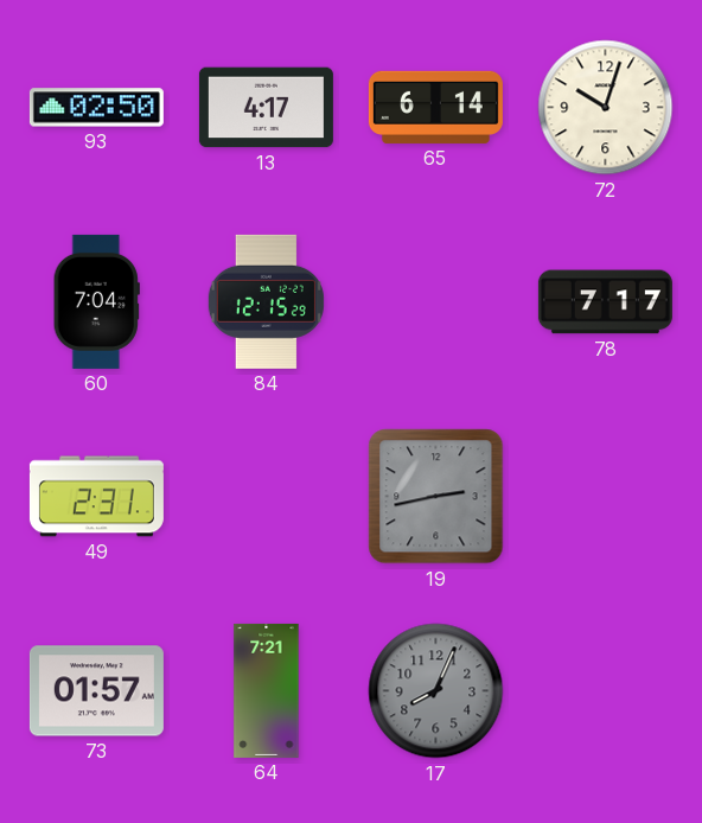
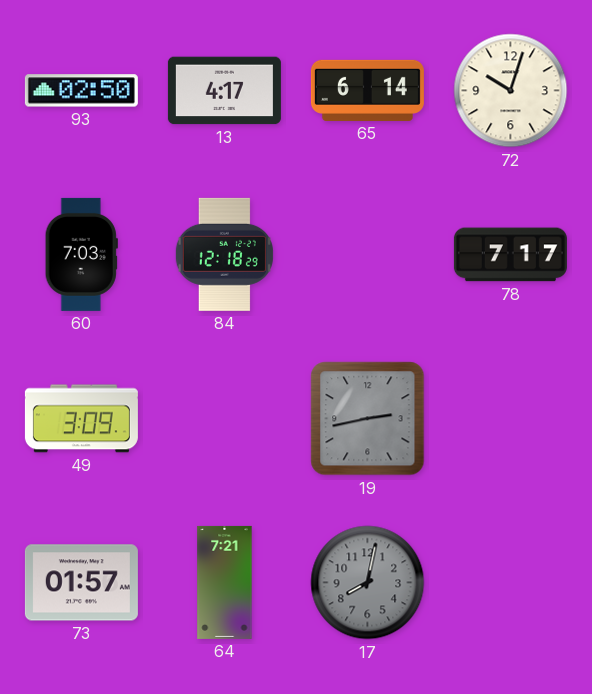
60: 7:04 -> 7:03 (81, 254)
84: 12:15 -> 12:18 (224, 254)
49: 2:31 -> 3:09 (81, 419)
17: 8:04 -> 8:02 (368, 583)
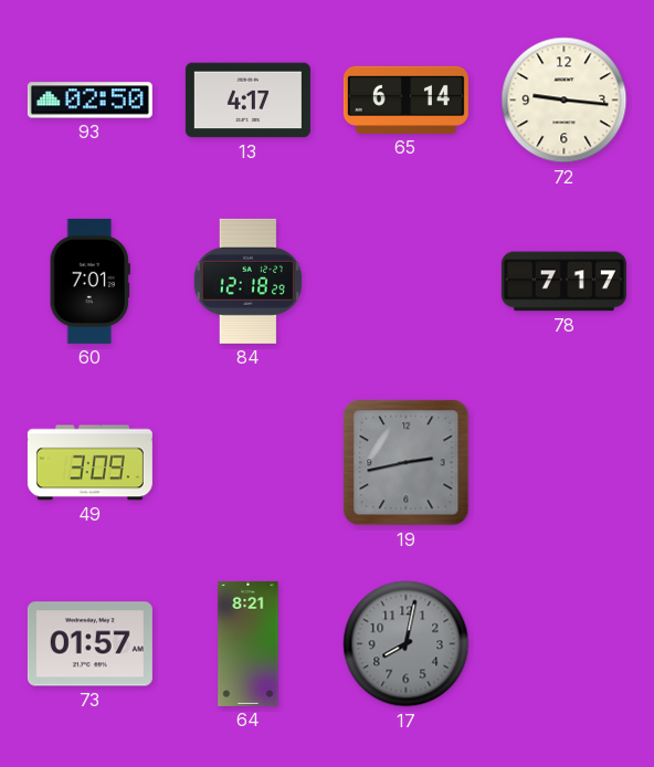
72: 10:03 -> 9:16 (565, 101)
60: 7:03 -> 7:01 (89, 281)
64: 7:21 -> 8:21 (249, 643)
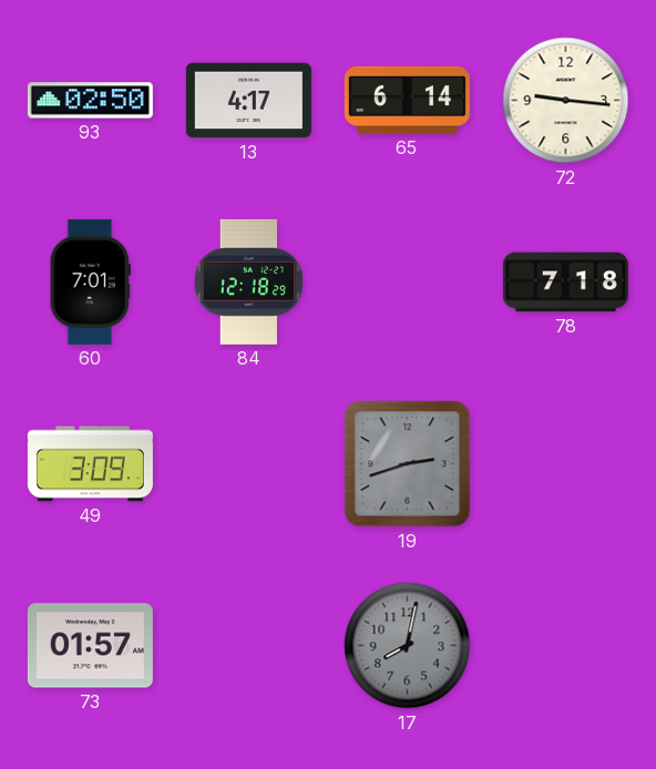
78: 7:17 -> 7:18 (565, 283)
19: 2:43 -> 2:42 (408, 464)
64: 8:21 -> none (249, 643)
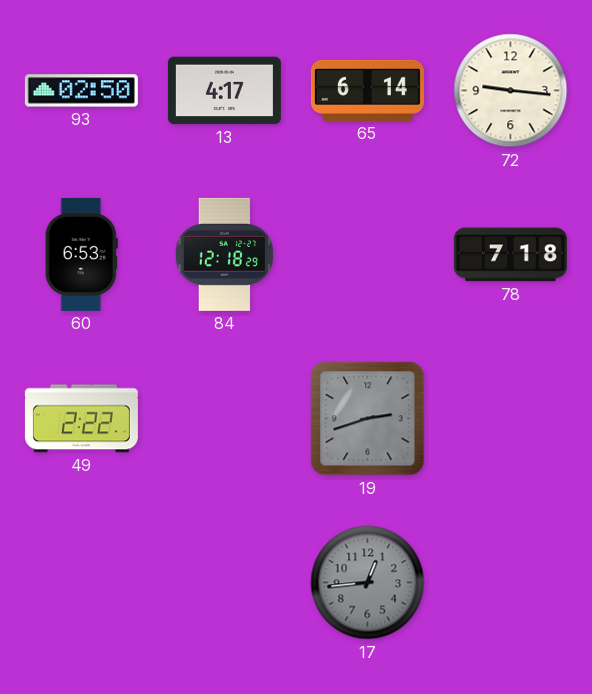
60: 7:01 -> 6:53 (81, 254)
49: 3:09 -> 2:22 (81, 419)
73: 01:57 -> none (90, 646)
17: 8:02 -> 12:44 (368, 583)
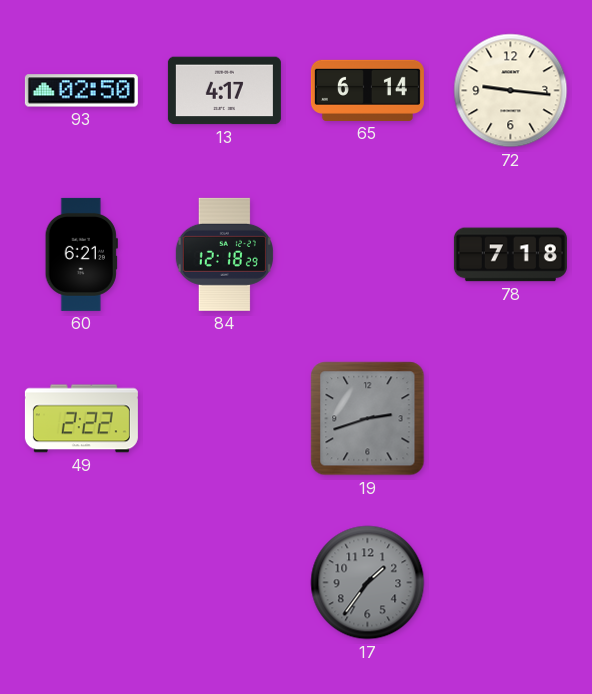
60: 6:53 -> 6:21 (81, 254)
17: 12:44 -> 1:36 (368, 583)
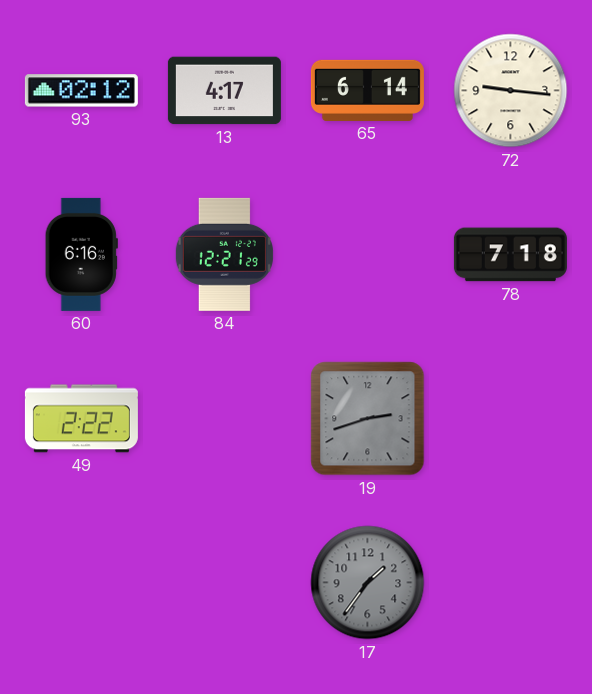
93: 02:50 -> 02:12 (81, 91)
60: 6:21 -> 6:16 (81, 254)
84: 12:18 -> 12:21 (224, 254)
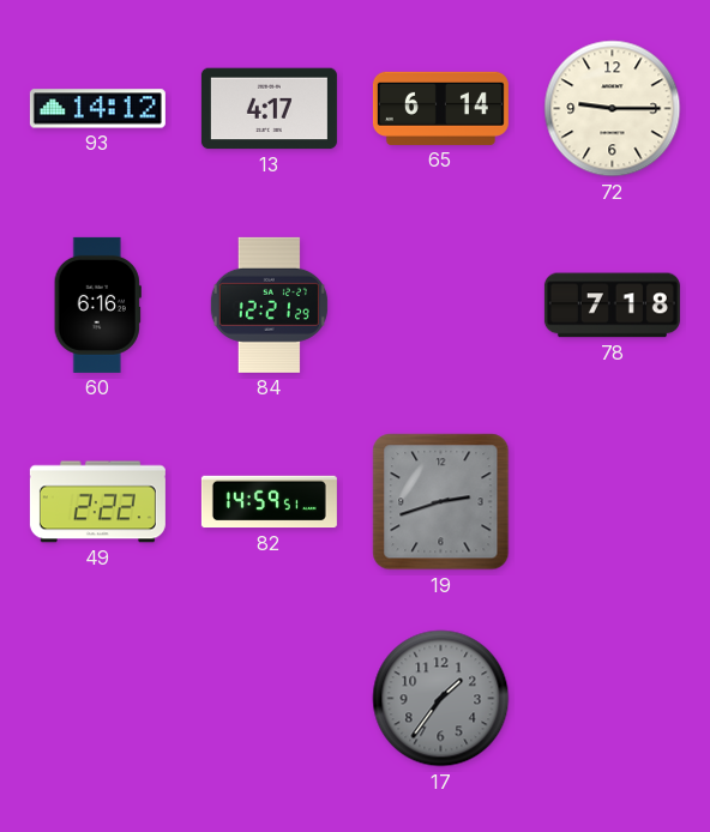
93: 02:12 -> 14:12 (97, 109)
72: 9:16 -> 9:15 (613, 109)
82: none -> 14:59 (269, 502)
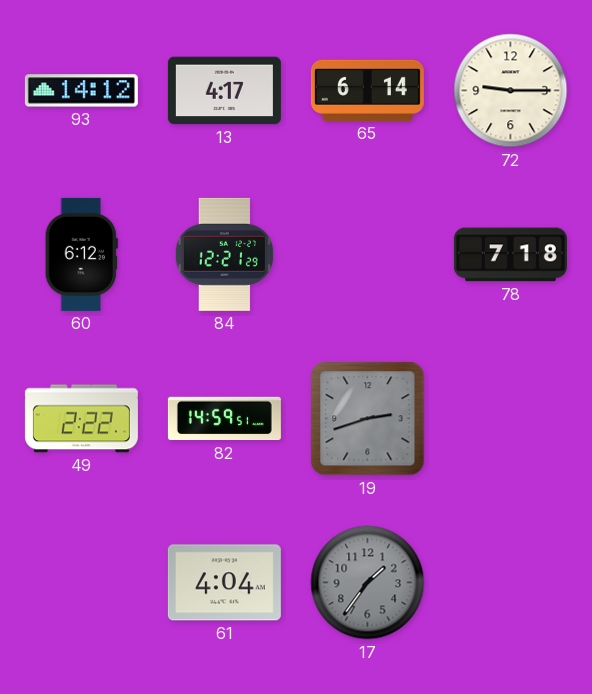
60: 6:16 -> 6:12 (81, 254)
61: none -> 4:04 (224, 583)
